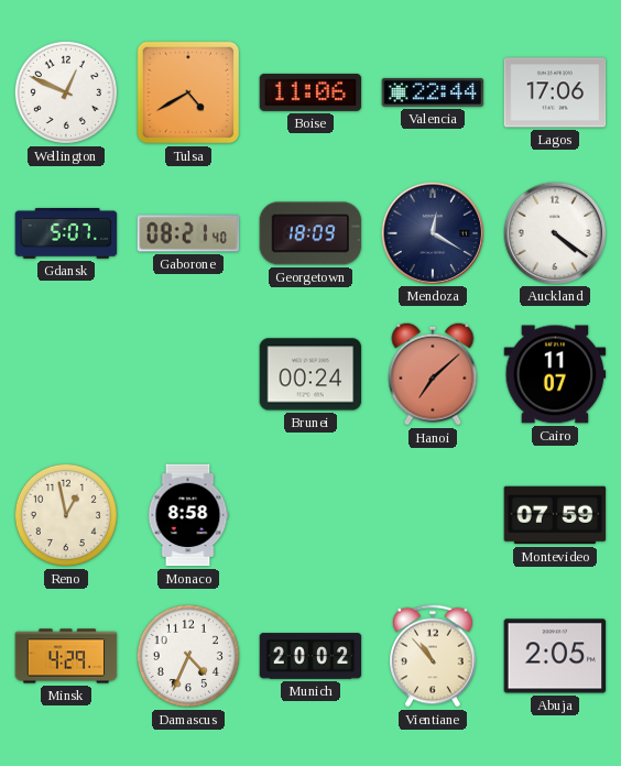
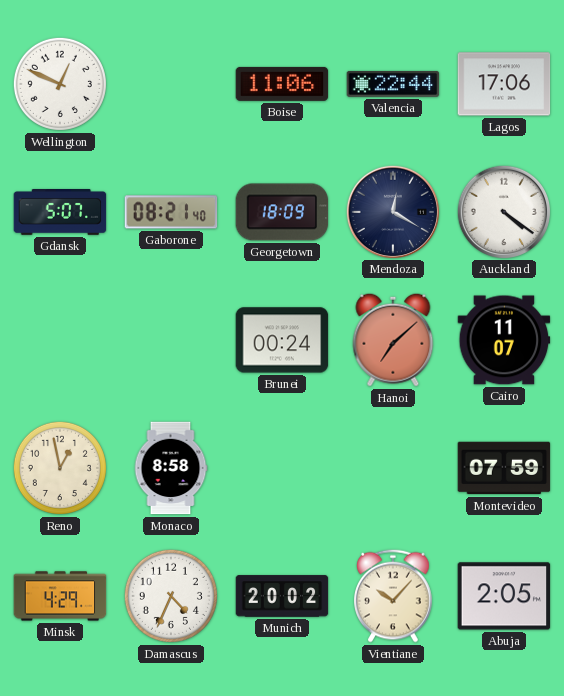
Tulsa: 4:40 -> none (188, 92)
Vientiane: 10:53 -> 10:07 (394, 596)
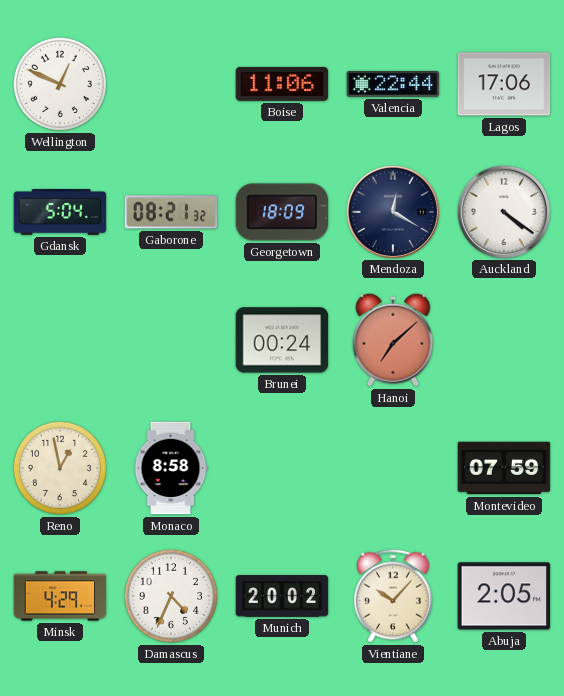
Gdansk: 5:07 -> 5:04 (60, 213)
Gaborone: 08:21:40 -> 08:21:32 (171, 212)
Cairo: 11:07 -> none (504, 340)
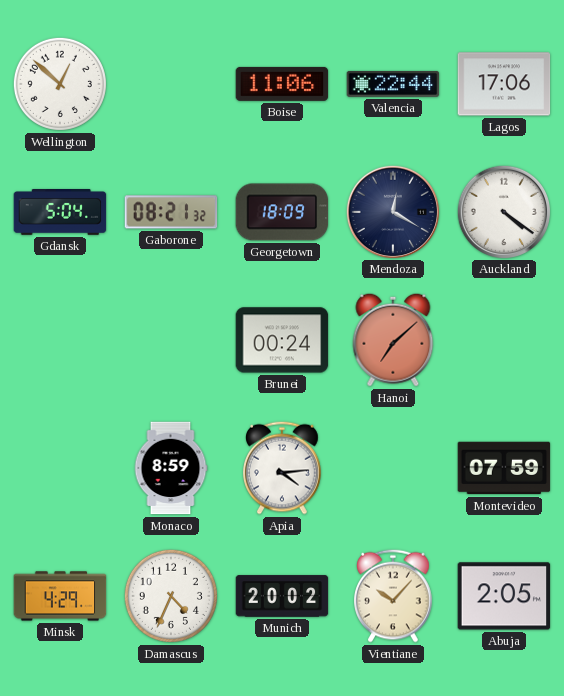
Wellington: 12:49 -> 12:52 (60, 84)
Reno: 12:58 -> none (60, 468)
Monaco: 8:58 -> 8:59 (171, 468)
Apia: none -> 4:14 (283, 468)
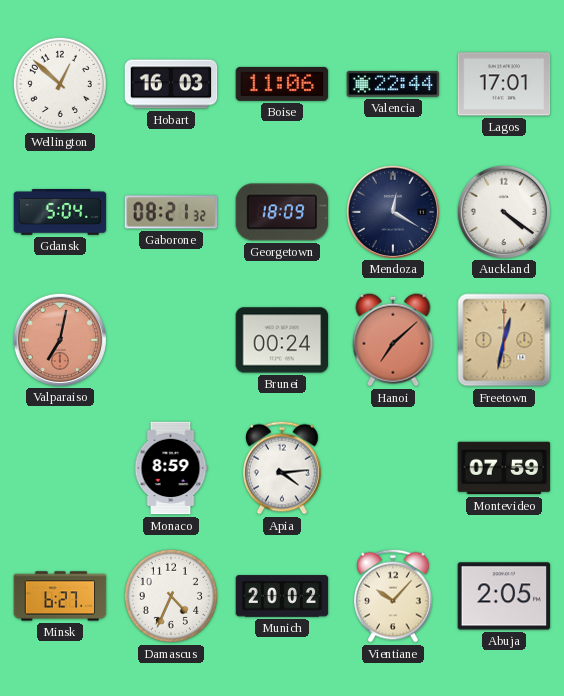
Hobart: none -> 16:03 (171, 84)
Lagos: 17:06 -> 17:01 (504, 84)
Valparaiso: none -> 7:02 (59, 339)
Freetown: none -> 12:32 (504, 340)
Minsk: 4:29 -> 6:27 (60, 596)
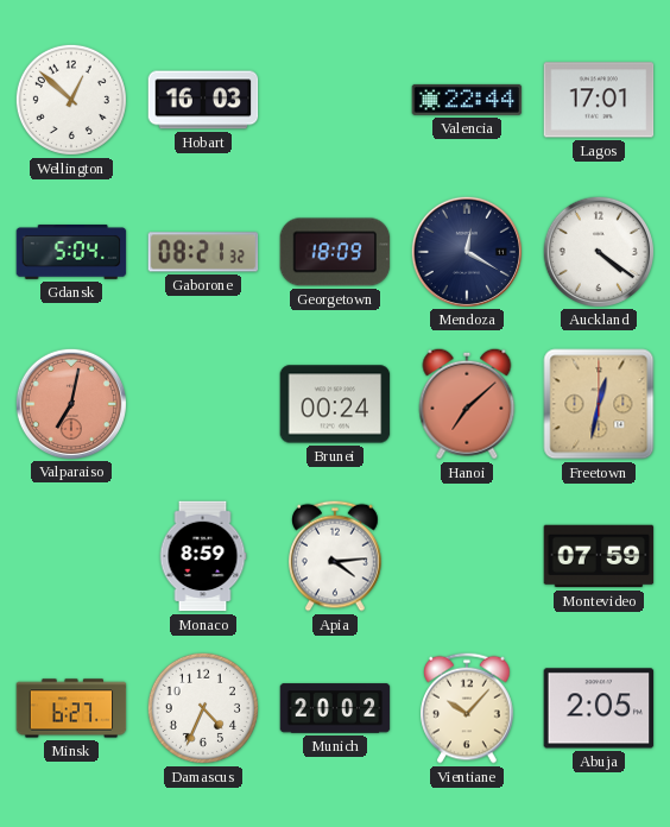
Boise: 11:06 -> none (282, 84)
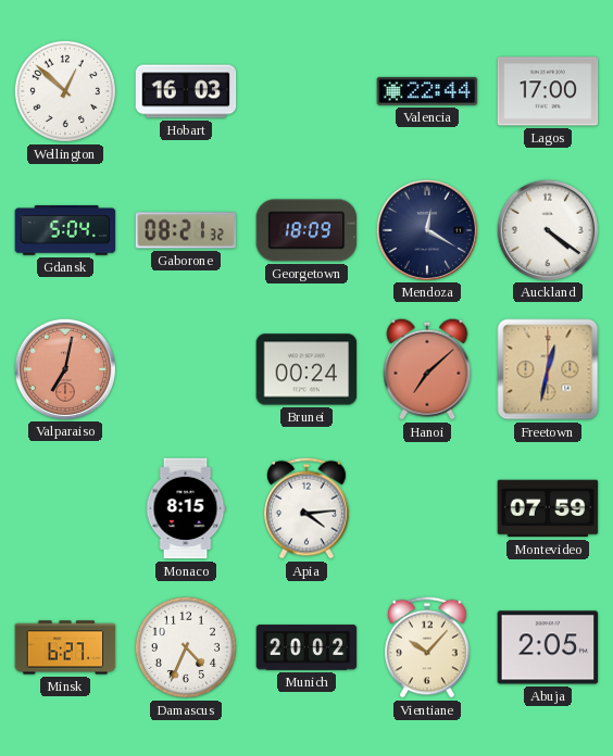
Lagos: 17:01 -> 17:00 (548, 91)
Monaco: 8:59 -> 8:15 (186, 508)
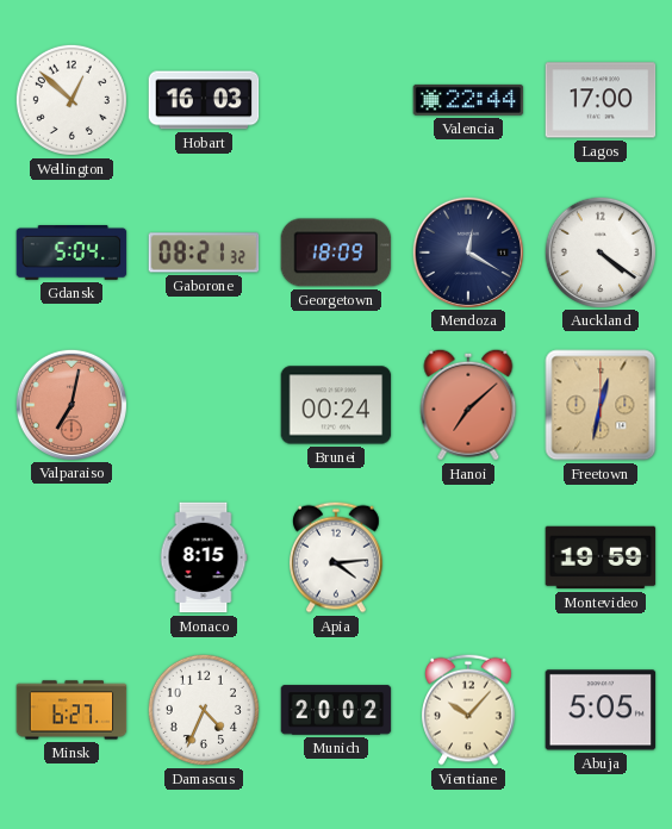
Montevideo: 07:59 -> 19:59 (601, 557)
Abuja: 2:05 -> 5:05 (601, 710)
